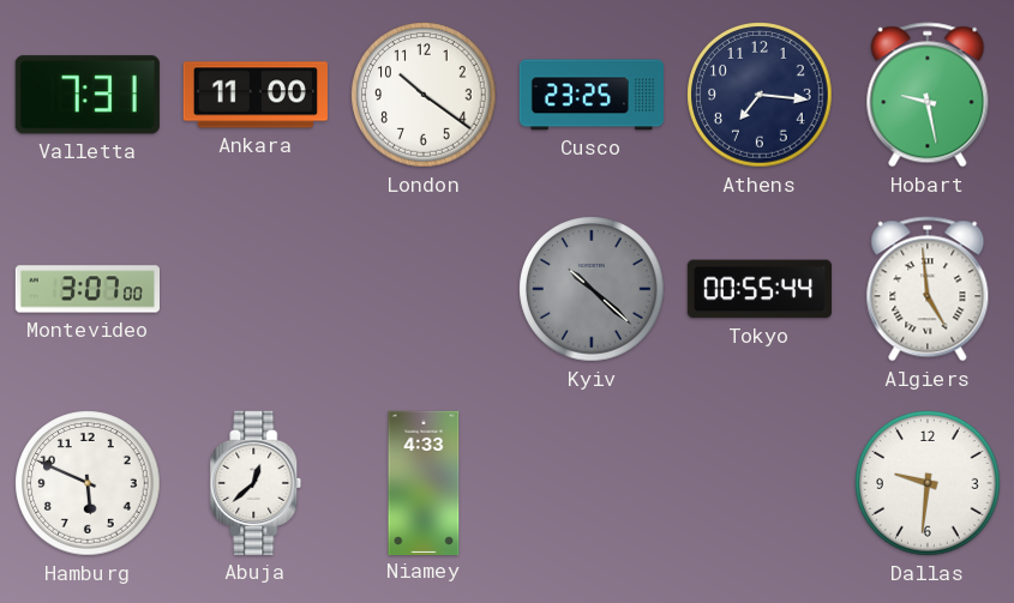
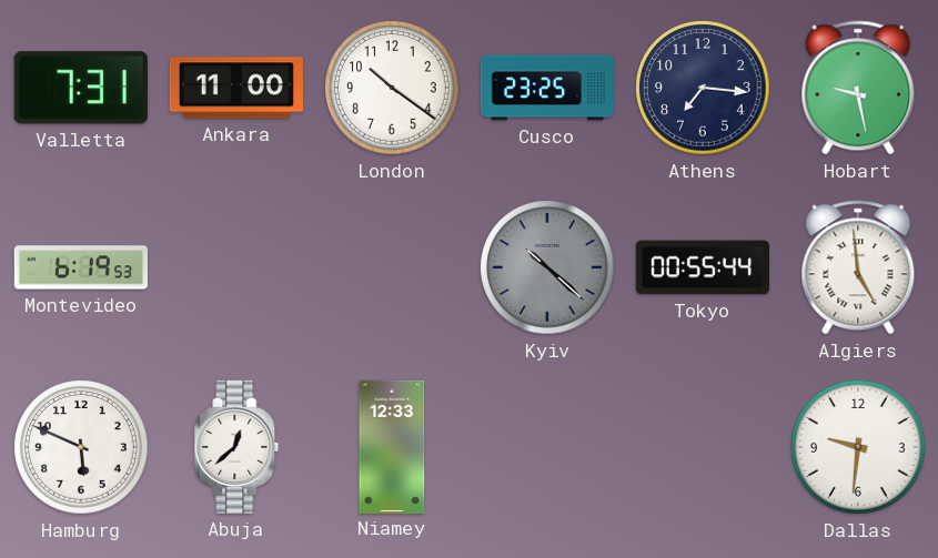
Montevideo: 3:07 -> 6:19 (80, 267)
Niamey: 4:33 -> 12:33 (392, 446)
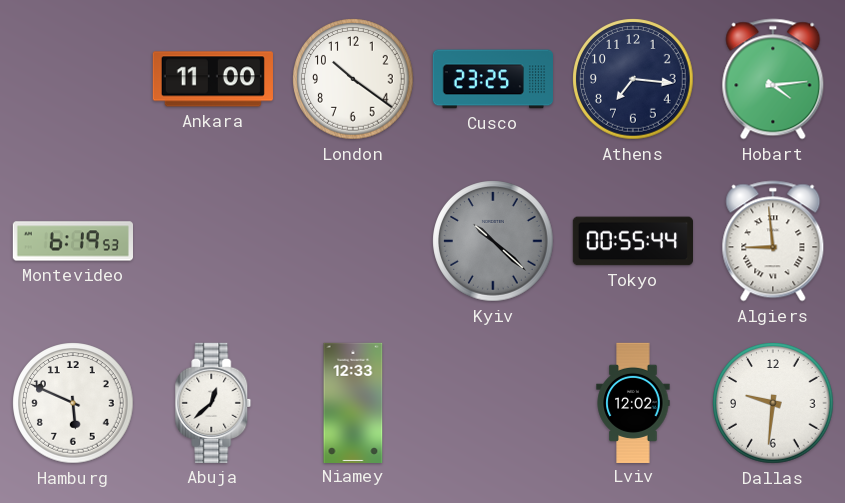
Valletta: 7:31 -> none (81, 88)
Hobart: 9:28 -> 4:14 (773, 79)
Algiers: 4:59 -> 8:59 (773, 241)
Lviv: none -> 12:02 (633, 402)
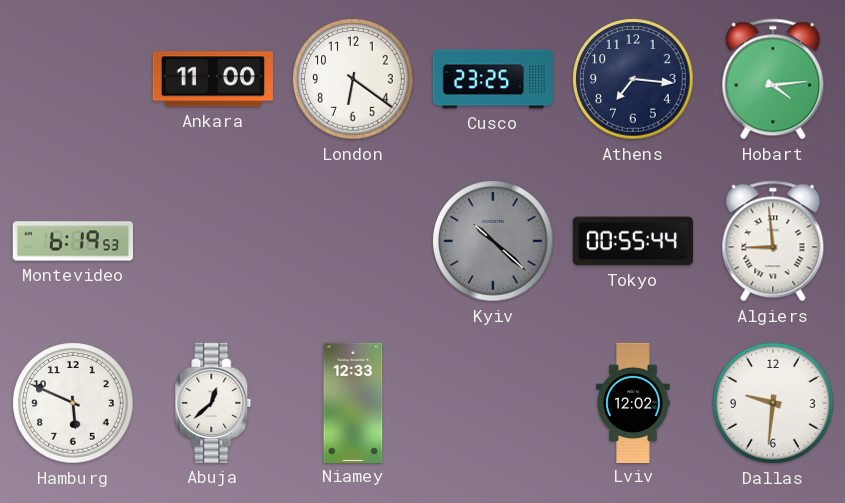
London: 10:21 -> 6:21 (353, 79)
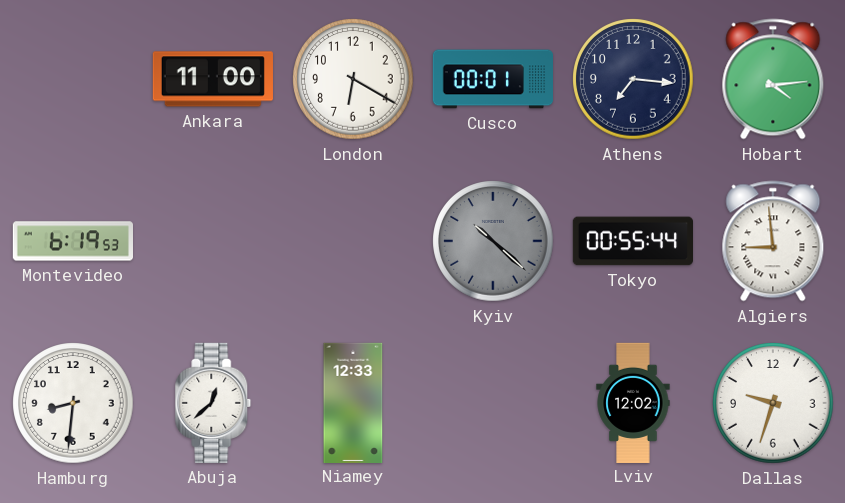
London: 6:21 -> 6:20 (353, 79)
Cusco: 23:25 -> 00:01 (492, 79)
Hamburg: 5:49 -> 8:31 (73, 403)
Dallas: 9:31 -> 9:33 (773, 403)
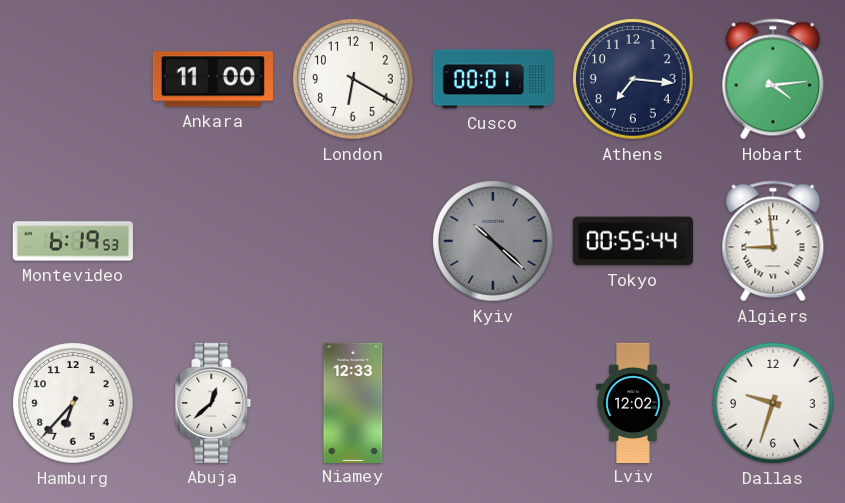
Hamburg: 8:31 -> 6:37 (73, 403)
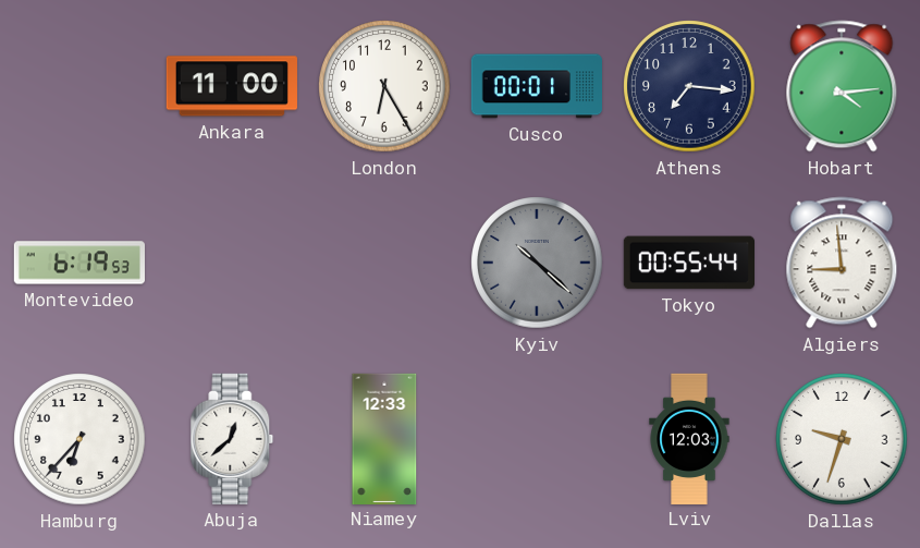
London: 6:20 -> 6:25 (384, 86)
Lviv: 12:02 -> 12:03 (689, 438)
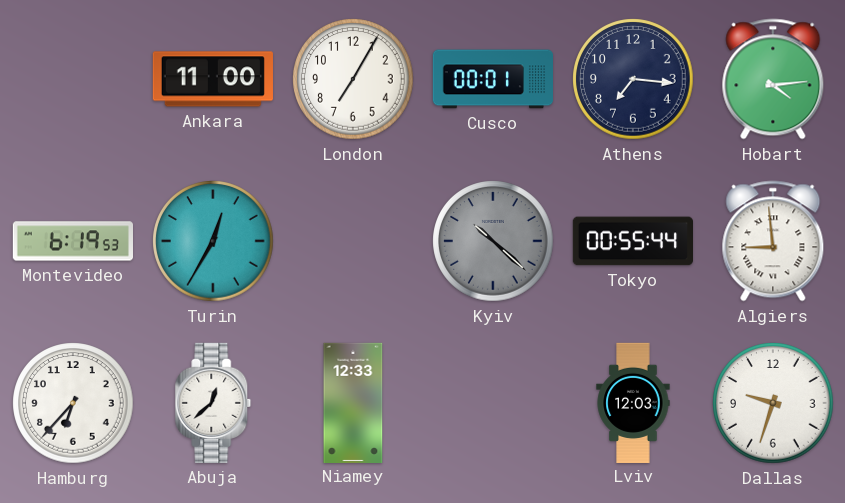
London: 6:25 -> 7:05 (353, 79)
Turin: none -> 12:35 (213, 241)
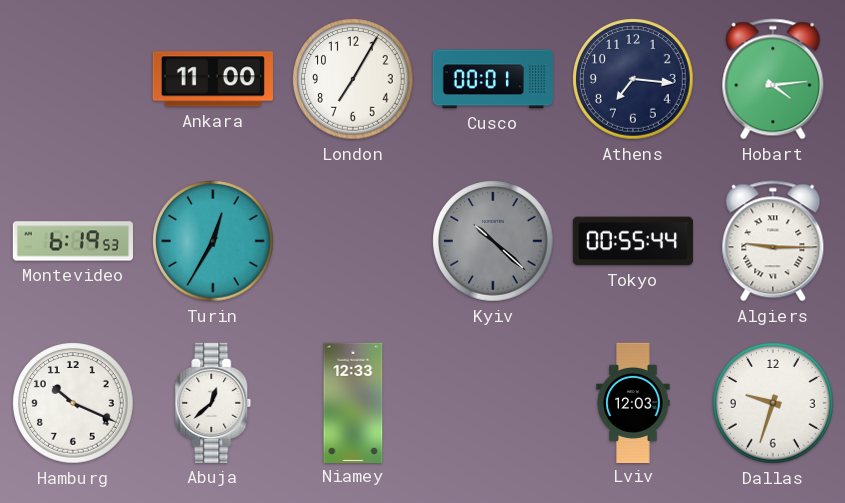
Algiers: 8:59 -> 9:15 (773, 241)
Hamburg: 6:37 -> 10:19 (73, 403)
